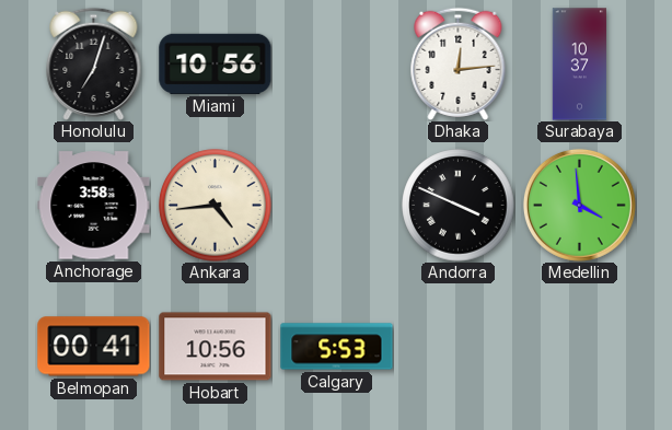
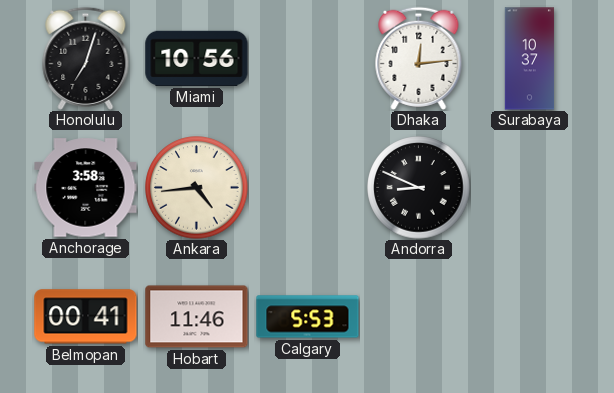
Andorra: 3:49 -> 8:49 (419, 188)
Medellin: 3:59 -> none (579, 205)
Hobart: 10:56 -> 11:46 (197, 317)
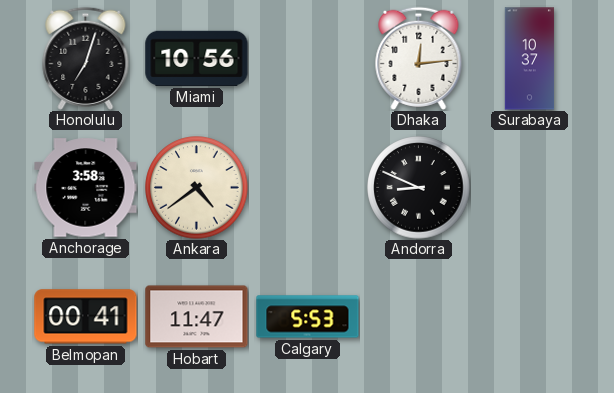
Ankara: 4:44 -> 4:39 (197, 188)
Hobart: 11:46 -> 11:47 (197, 317)
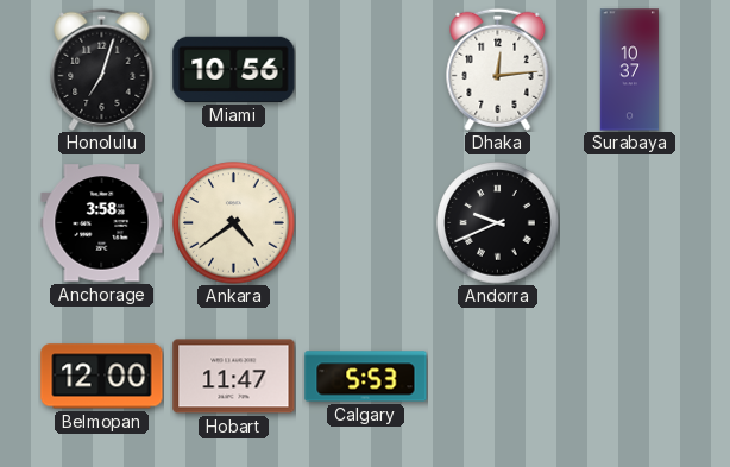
Andorra: 8:49 -> 9:41 (498, 223)
Belmopan: 00:41 -> 12:00 (102, 377)
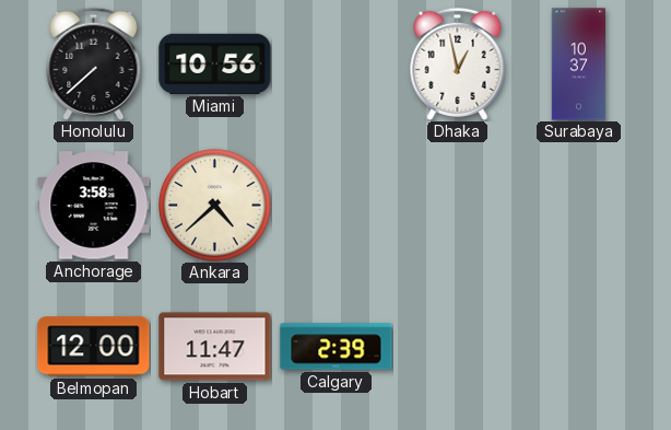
Honolulu: 7:03 -> 7:38 (94, 63)
Dhaka: 12:14 -> 12:58 (458, 63)
Ankara: 4:39 -> 4:38 (215, 206)
Andorra: 9:41 -> none (498, 223)
Calgary: 5:53 -> 2:39 (337, 347)
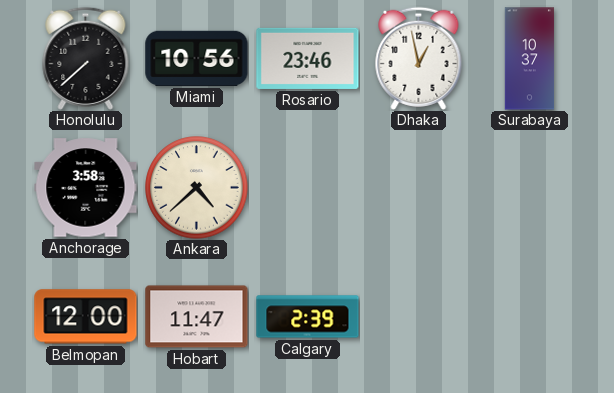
Rosario: none -> 23:46 (308, 58)
